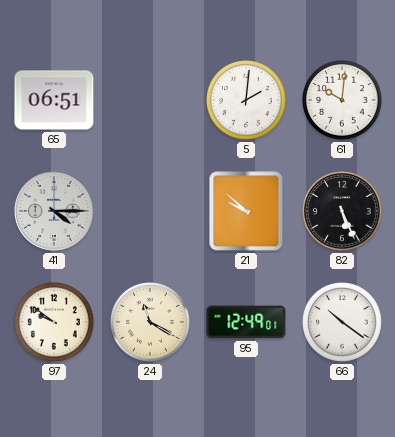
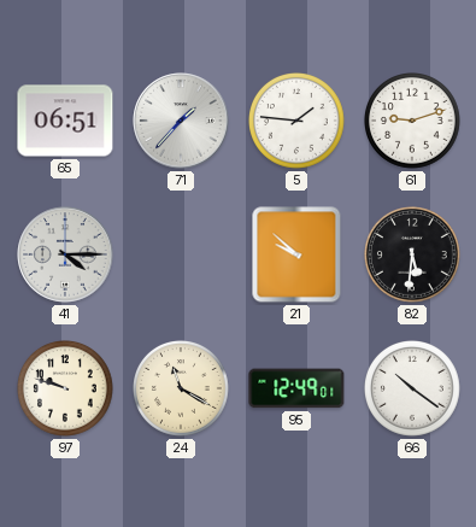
71: none -> 1:37 (181, 121)
5: 2:01 -> 1:46 (298, 122)
61: 10:01 -> 9:12 (413, 122)
82: 5:26 -> 5:31 (413, 256)
97: 9:51 -> 9:48 (66, 390)
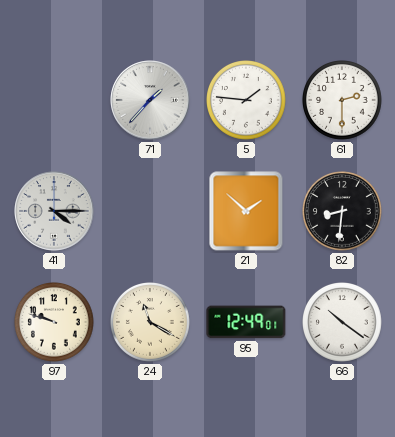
65: 06:51 -> none (65, 121)
61: 9:12 -> 2:30 (343, 101)
21: 9:52 -> 1:52 (246, 211)
82: 5:31 -> 8:31 (343, 212)
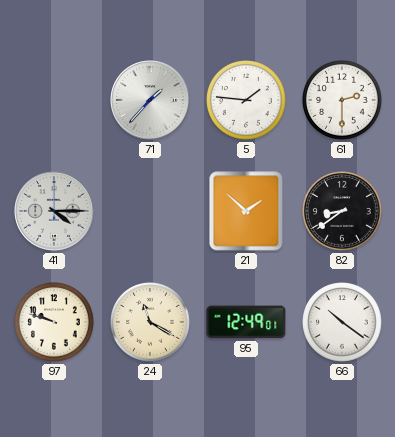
82: 8:31 -> 8:39 (343, 212)
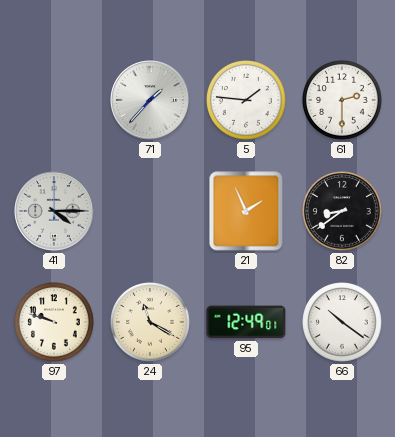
21: 1:52 -> 1:56 (246, 211)
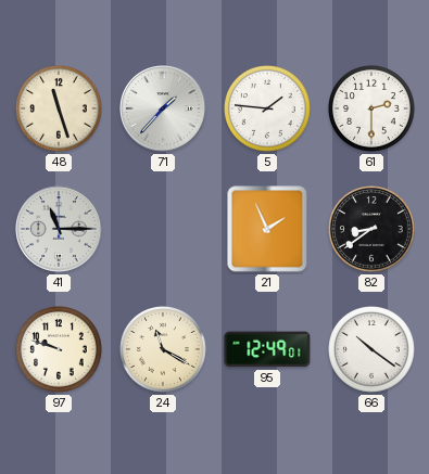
48: none -> 11:27 (60, 110)
41: 4:15 -> 11:15 (59, 229)
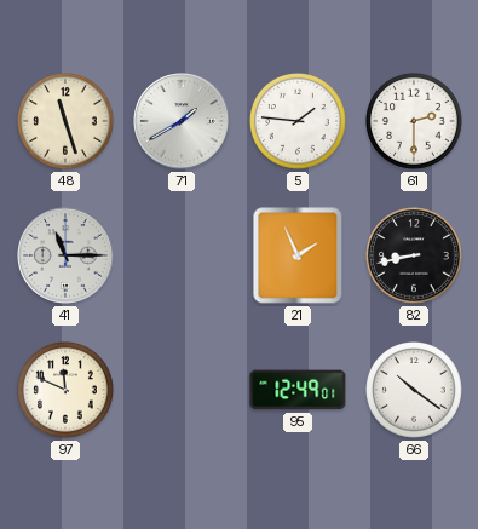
71: 1:37 -> 1:40 (182, 121)
82: 8:39 -> 8:43 (415, 257)
97: 9:48 -> 11:49 (67, 391)
24: 11:20 -> none (164, 350)
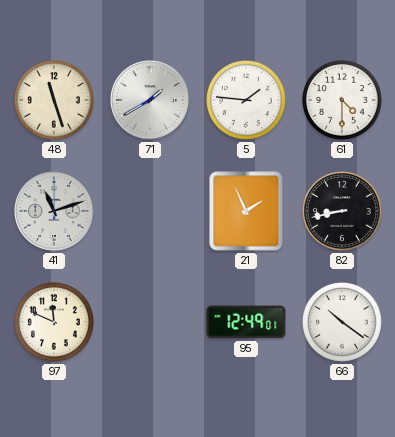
61: 2:30 -> 4:30 (343, 101)
41: 11:15 -> 11:12 (54, 211)
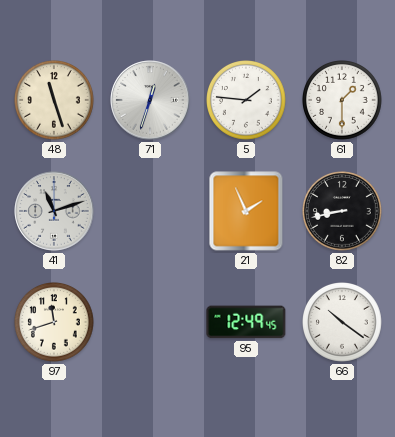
71: 1:40 -> 12:33 (150, 100)
61: 4:30 -> 1:30 (343, 101)
97: 11:49 -> 11:42 (55, 323)
95: 12:49:01 -> 12:49:45 (246, 322)
